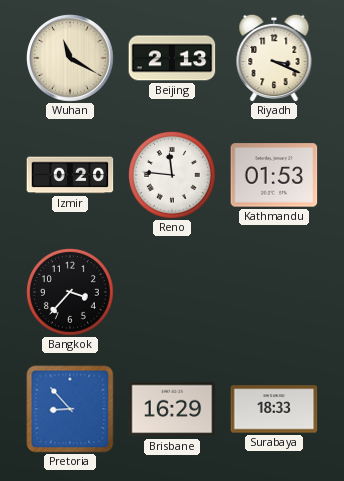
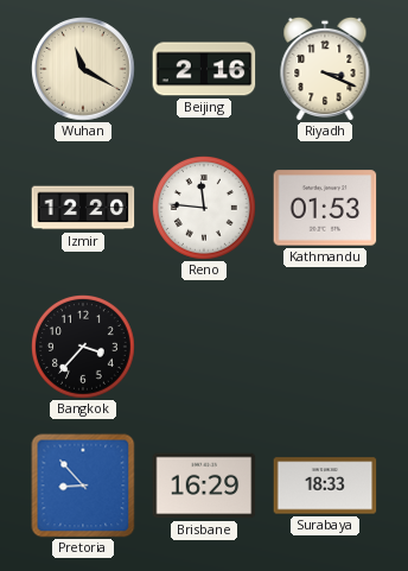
Beijing: 2:13 -> 2:16 (204, 69)
Izmir: 0:20 -> 12:20 (83, 208)
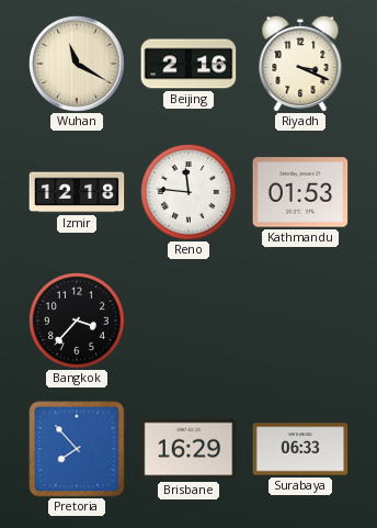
Izmir: 12:20 -> 12:18 (77, 192)
Pretoria: 8:53 -> 7:53 (77, 449)
Surabaya: 18:33 -> 06:33 (300, 449)
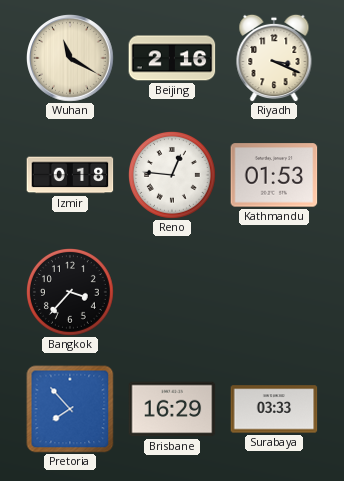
Izmir: 12:18 -> 0:18 (70, 175)
Reno: 11:46 -> 12:46 (173, 176)
Surabaya: 06:33 -> 03:33 (274, 409)
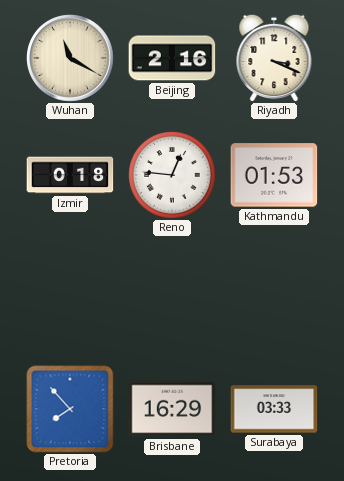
Bangkok: 3:37 -> none (71, 293)
